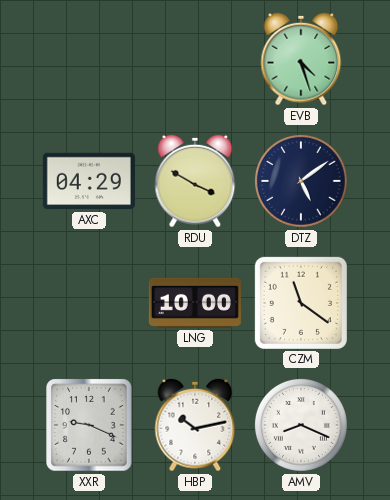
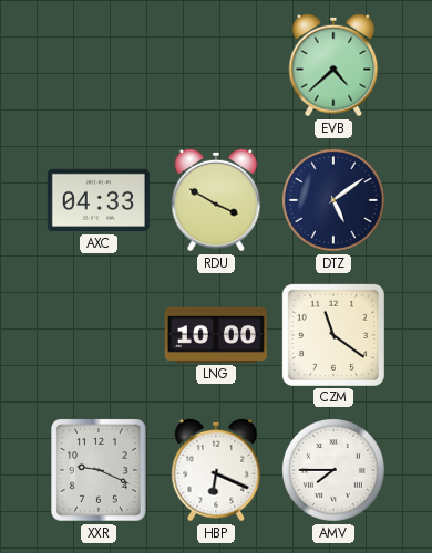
EVB: 4:27 -> 4:38 (333, 65)
AXC: 04:29 -> 04:33 (99, 200)
HBP: 10:13 -> 6:19 (216, 470)
AMV: 8:19 -> 7:45 (333, 470)
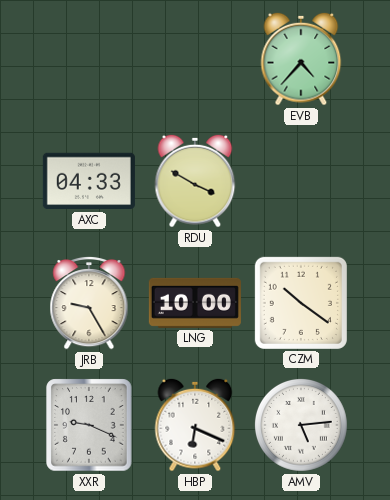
EVB: 4:38 -> 4:37 (301, 59)
DTZ: 5:09 -> none (333, 200)
JRB: none -> 9:25 (89, 303)
CZM: 11:21 -> 10:21 (301, 303)
AMV: 7:45 -> 5:14 (301, 425)
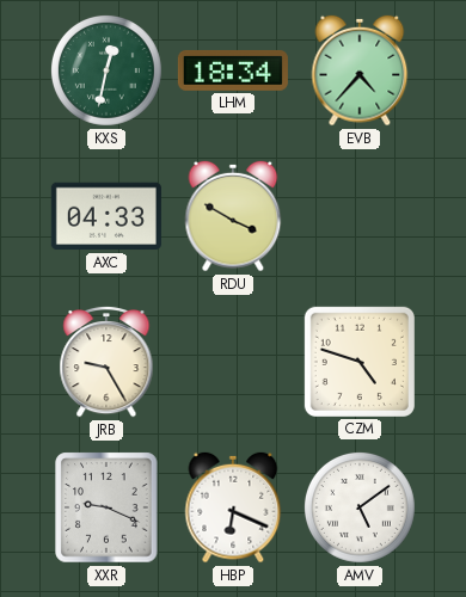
KXS: none -> 12:32 (106, 70)
LHM: none -> 18:34 (233, 70)
LNG: 10:00 -> none (195, 303)
CZM: 10:21 -> 4:48 (360, 362)
AMV: 5:14 -> 5:09 (360, 507)
